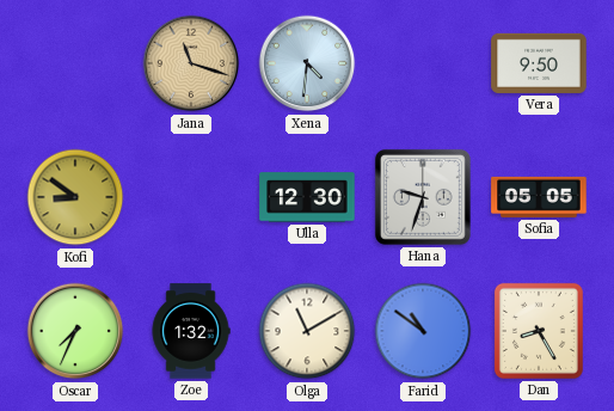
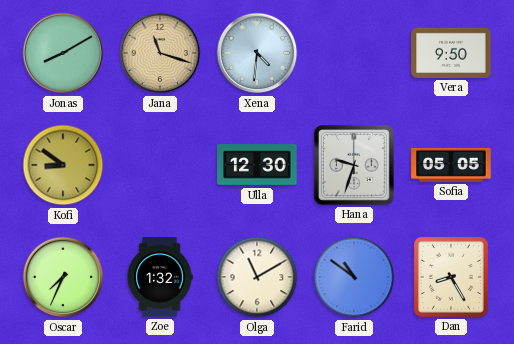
Jonas: none -> 8:10 (63, 53)
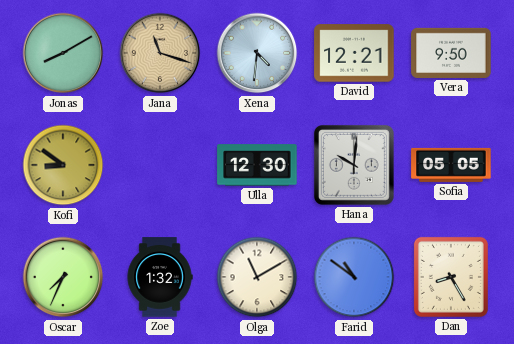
David: none -> 12:21 (354, 53)
Hana: 9:33 -> 10:01 (354, 165)
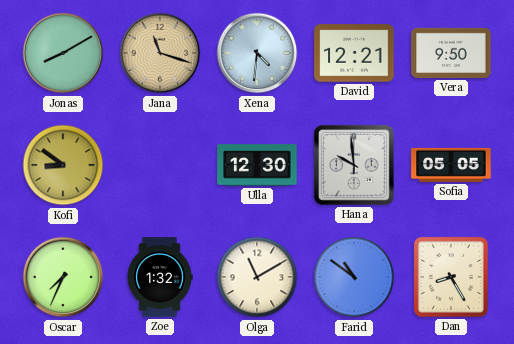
Hana: 10:01 -> 9:59 (354, 165)
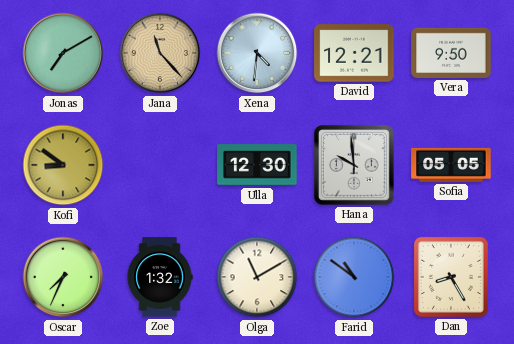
Jonas: 8:10 -> 7:10 (63, 53)
Jana: 11:18 -> 11:23 (160, 53)
